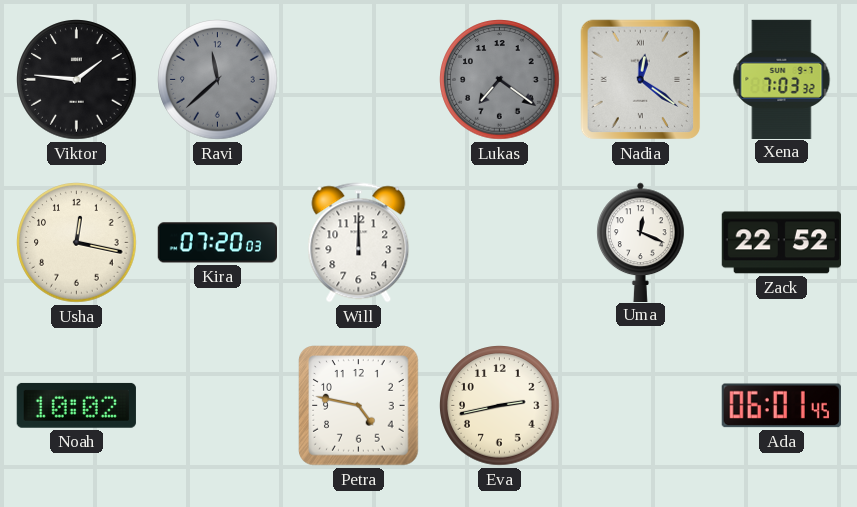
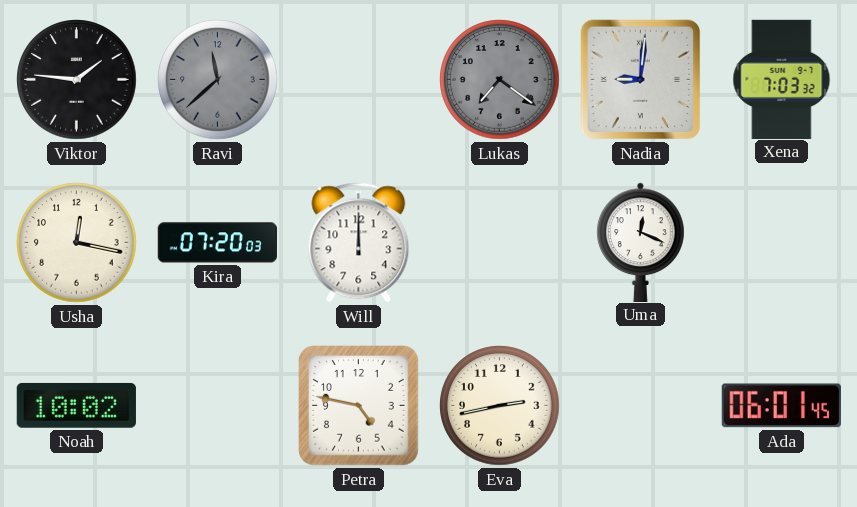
Nadia: 12:21 -> 9:01 (641, 80)
Zack: 22:52 -> none (781, 243)
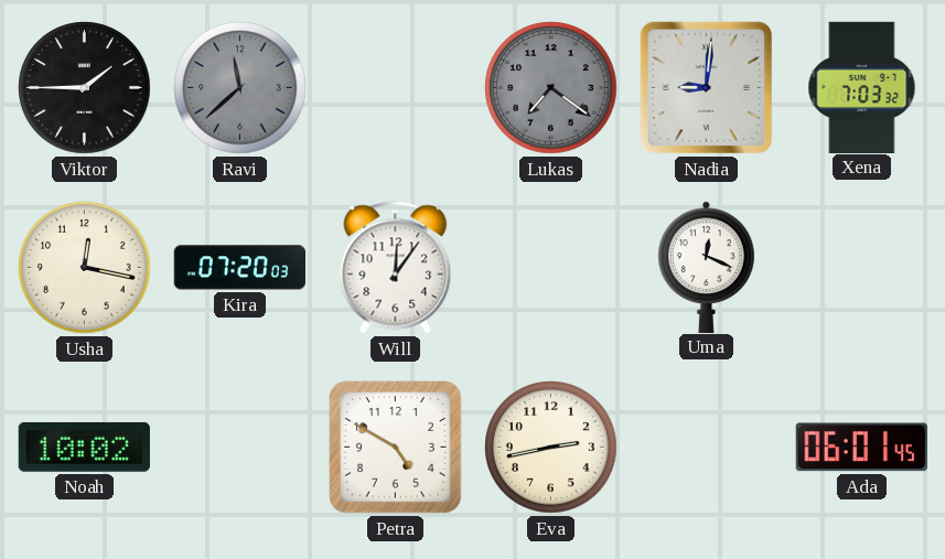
Viktor: 1:46 -> 1:45 (85, 88)
Will: 12:00 -> 12:06 (396, 268)
Petra: 4:47 -> 4:50 (396, 448)
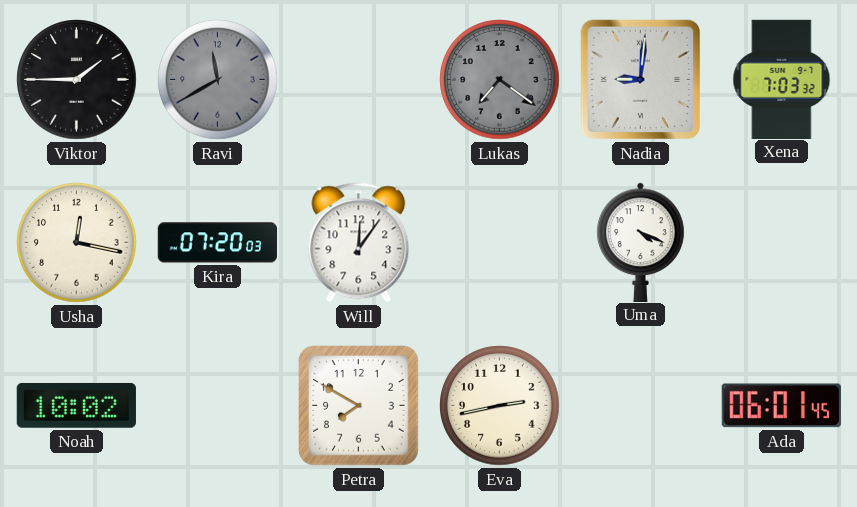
Ravi: 11:38 -> 11:40 (218, 80)
Uma: 12:19 -> 4:19 (641, 242)
Petra: 4:50 -> 7:50 (359, 406)
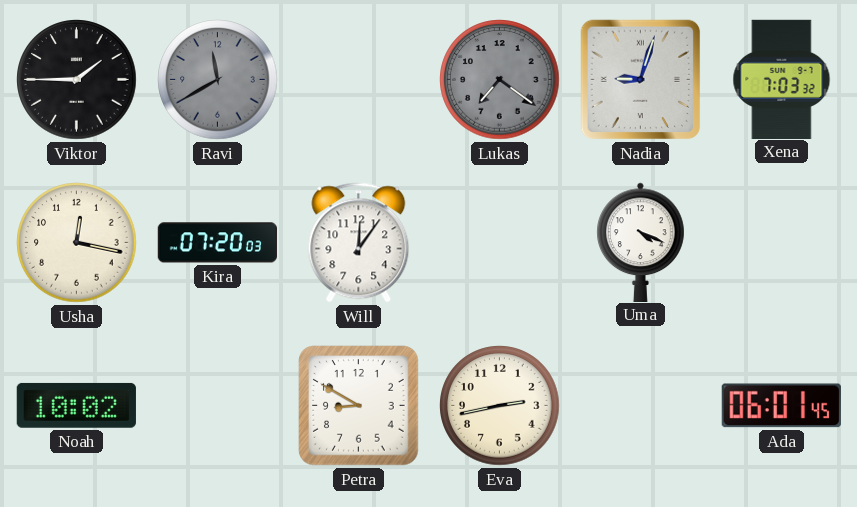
Nadia: 9:01 -> 9:03 (641, 80)
Petra: 7:50 -> 8:50 (359, 406)
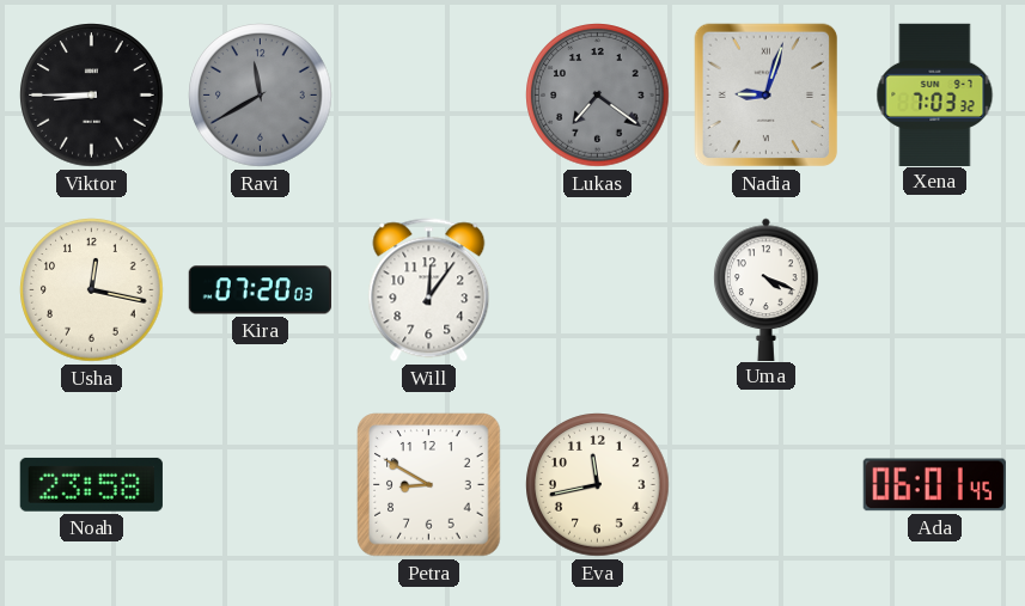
Viktor: 1:45 -> 8:45 (92, 96)
Noah: 10:02 -> 23:58 (91, 484)
Eva: 2:43 -> 11:43 (598, 485)
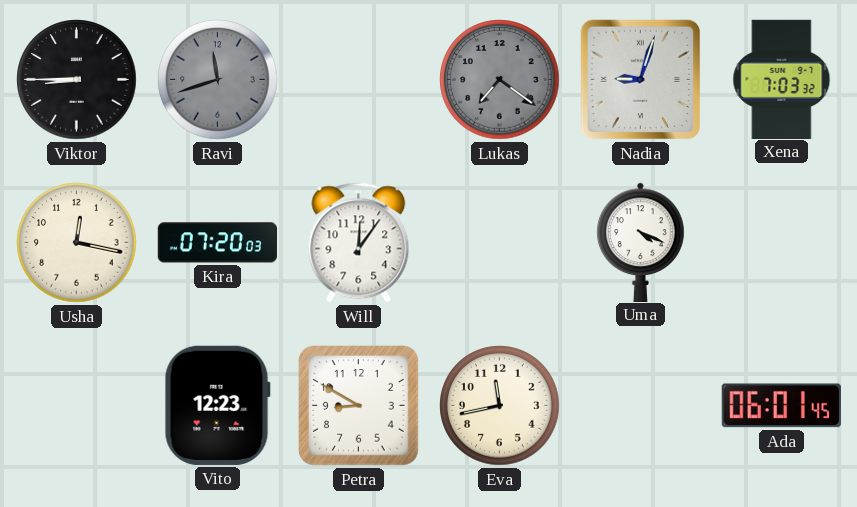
Ravi: 11:40 -> 11:42 (218, 80)
Noah: 23:58 -> none (91, 484)
Vito: none -> 12:23 (217, 405)
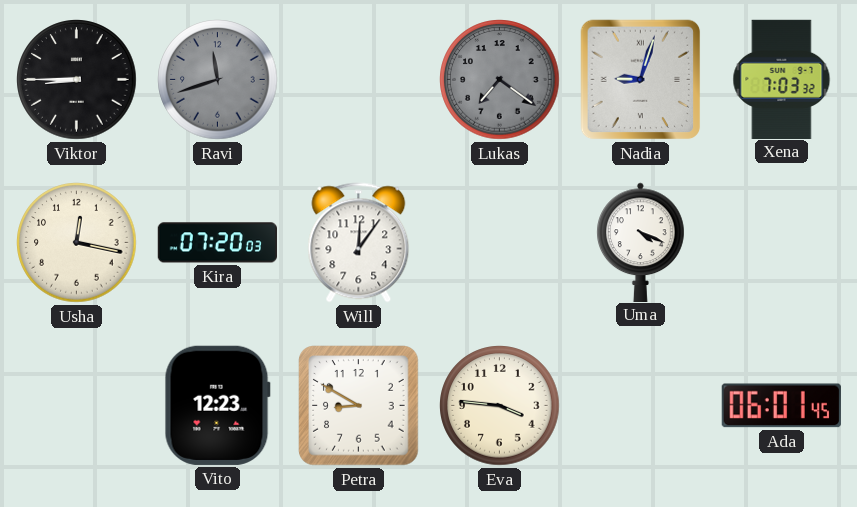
Eva: 11:43 -> 3:46 (500, 406)
